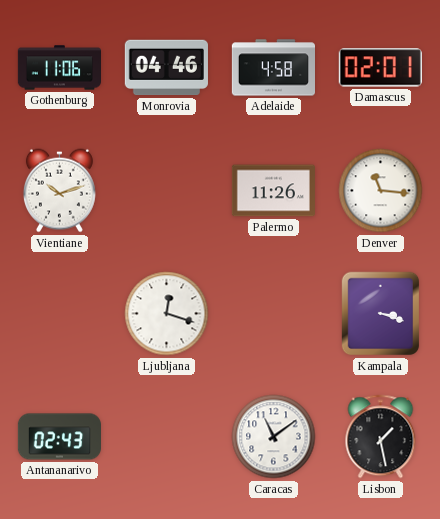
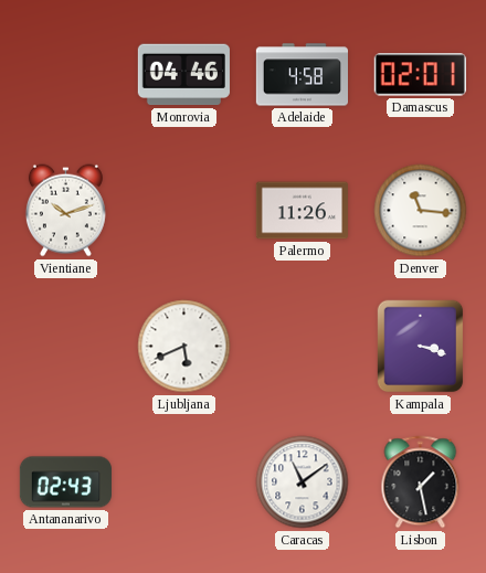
Gothenburg: 11:06 -> none (59, 68)
Ljubljana: 12:18 -> 5:41 (184, 347)
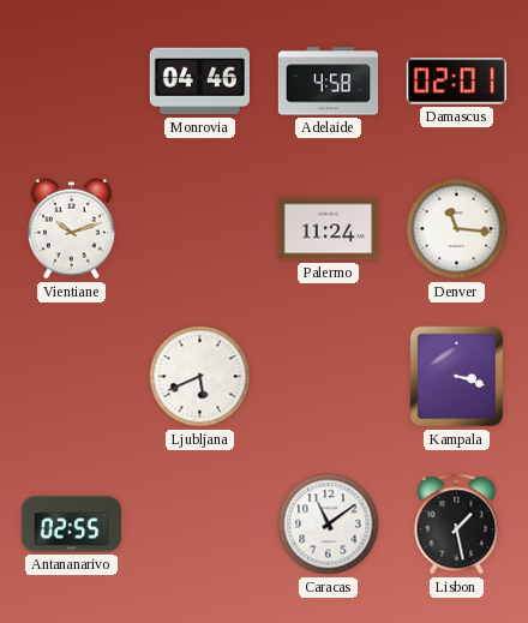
Palermo: 11:26 -> 11:24 (328, 229)
Antananarivo: 02:43 -> 02:55 (71, 525)
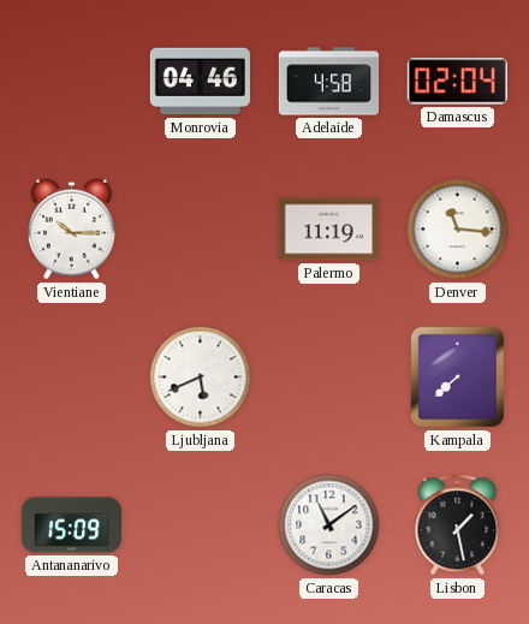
Damascus: 02:01 -> 02:04 (457, 82)
Vientiane: 10:12 -> 10:15 (71, 230)
Palermo: 11:24 -> 11:19 (328, 230)
Kampala: 3:18 -> 7:38 (458, 378)
Antananarivo: 02:55 -> 15:09 (71, 525)
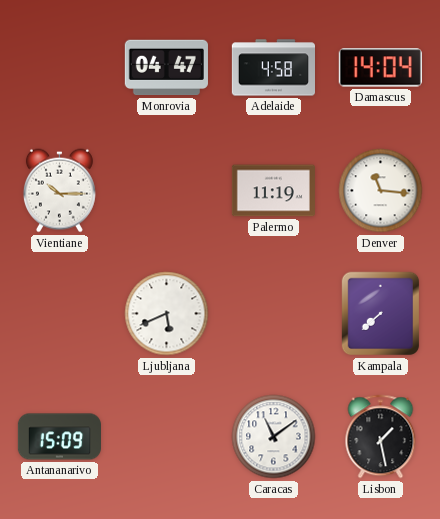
Monrovia: 04:46 -> 04:47 (166, 68)
Damascus: 02:04 -> 14:04 (380, 68)
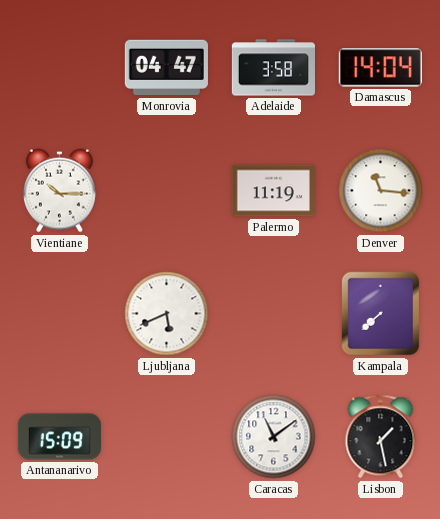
Adelaide: 4:58 -> 3:58 (273, 68)
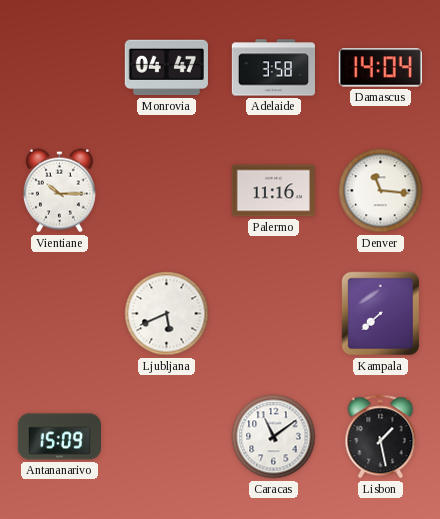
Palermo: 11:19 -> 11:16 (273, 191)
